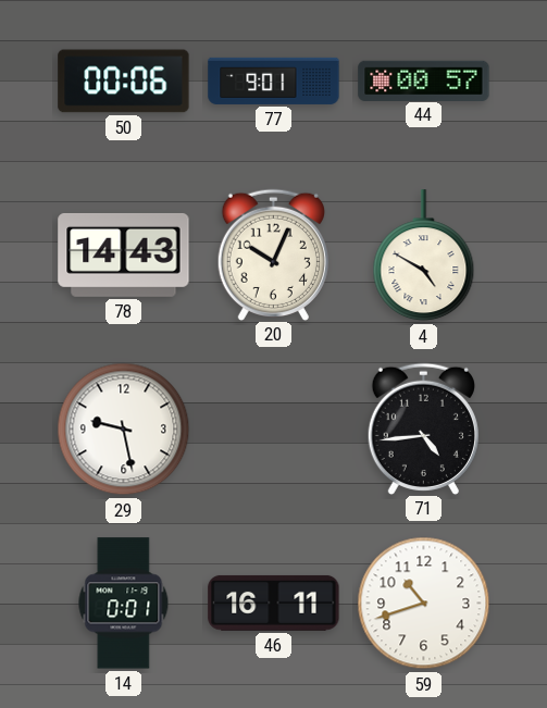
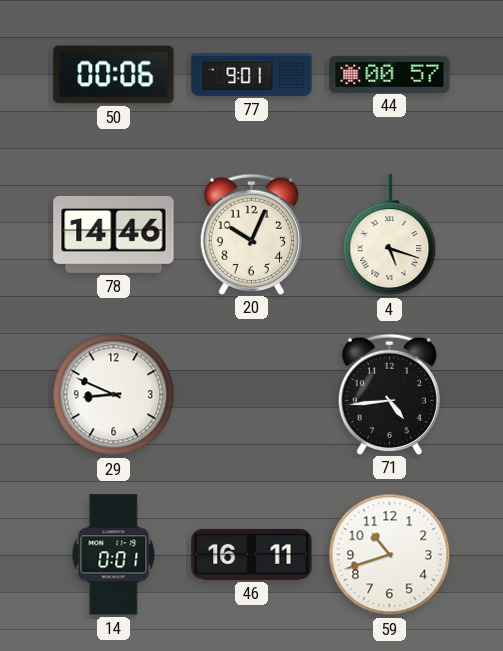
78: 14:43 -> 14:46 (114, 234)
4: 4:50 -> 5:18 (390, 235)
29: 9:28 -> 8:49 (114, 395)
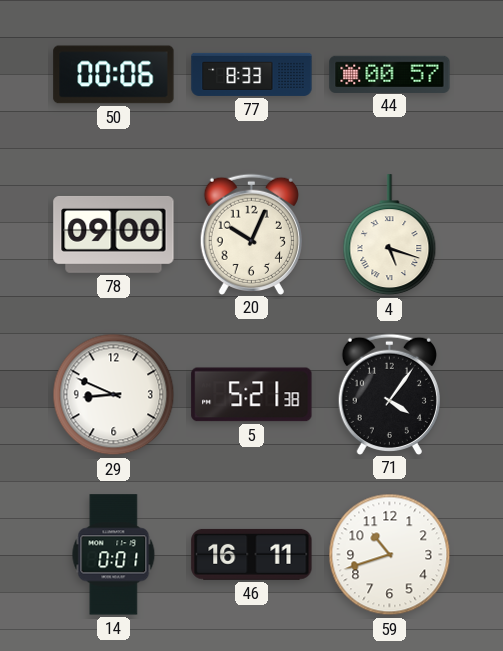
77: 9:01 -> 8:33 (252, 74)
78: 14:46 -> 09:00 (114, 234)
5: none -> 5:21 (252, 395)
71: 4:44 -> 4:06 (389, 394)
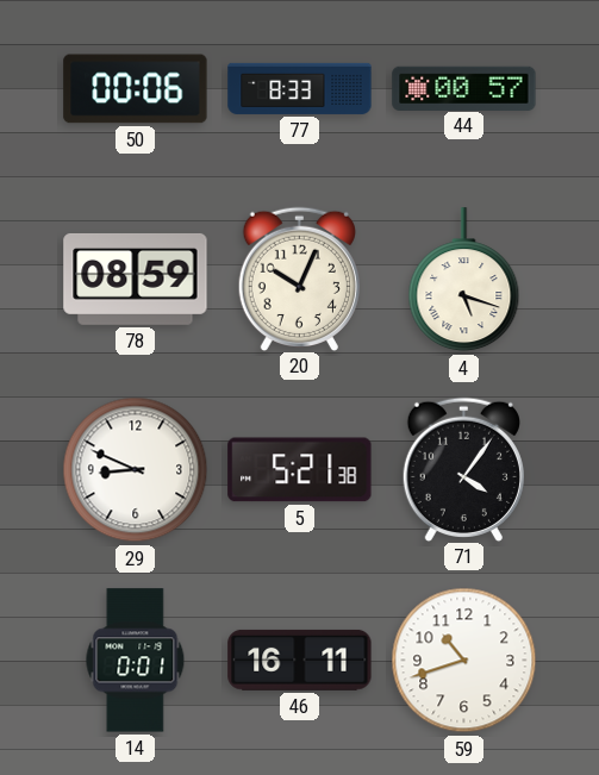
78: 09:00 -> 08:59 (136, 279)
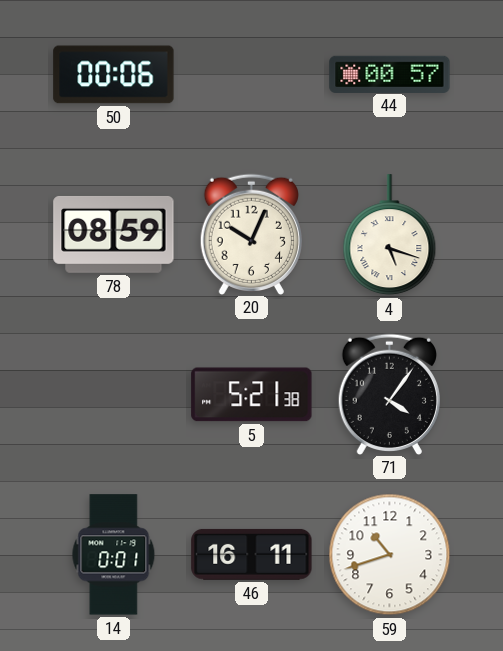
77: 8:33 -> none (300, 88)
29: 8:49 -> none (136, 470)
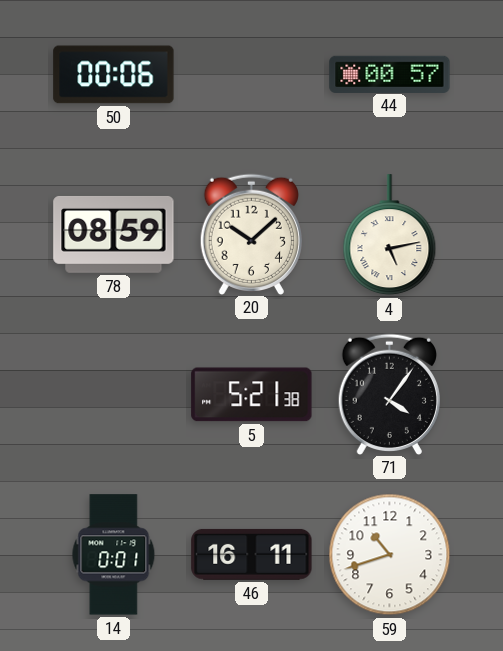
20: 10:04 -> 10:08 (251, 234)
4: 5:18 -> 5:13 (390, 235)
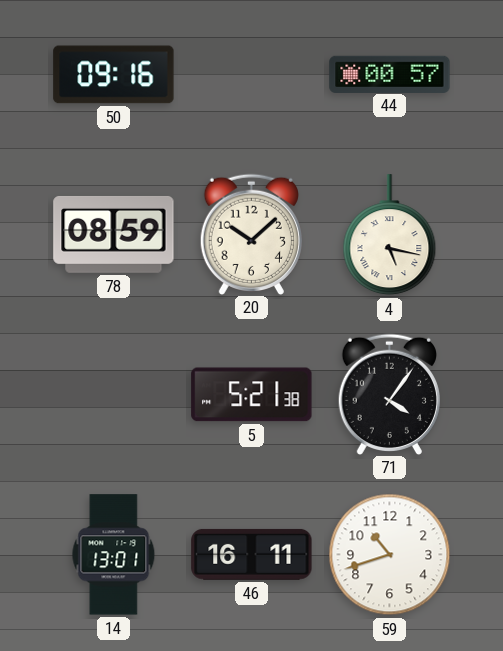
50: 00:06 -> 09:16 (114, 75)
4: 5:13 -> 5:17 (390, 235)
14: 0:01 -> 13:01 (114, 555)
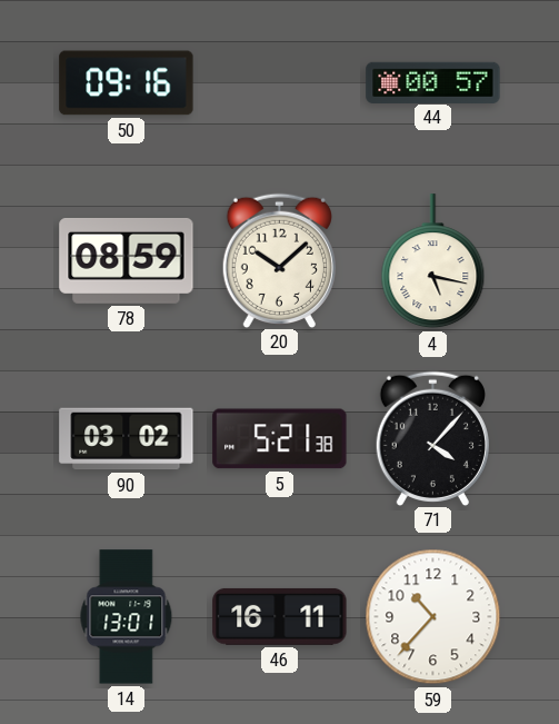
90: none -> 03:02 (127, 439)
71: 4:06 -> 4:07 (432, 438)
59: 10:42 -> 10:37 (433, 617)
